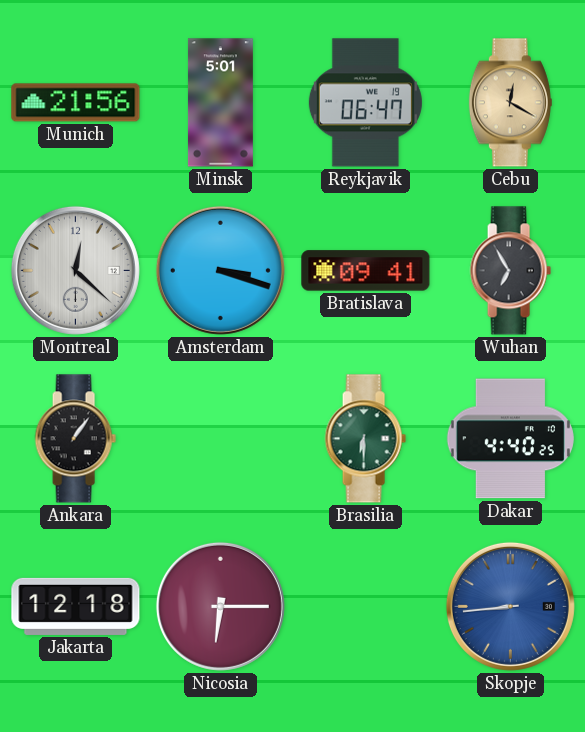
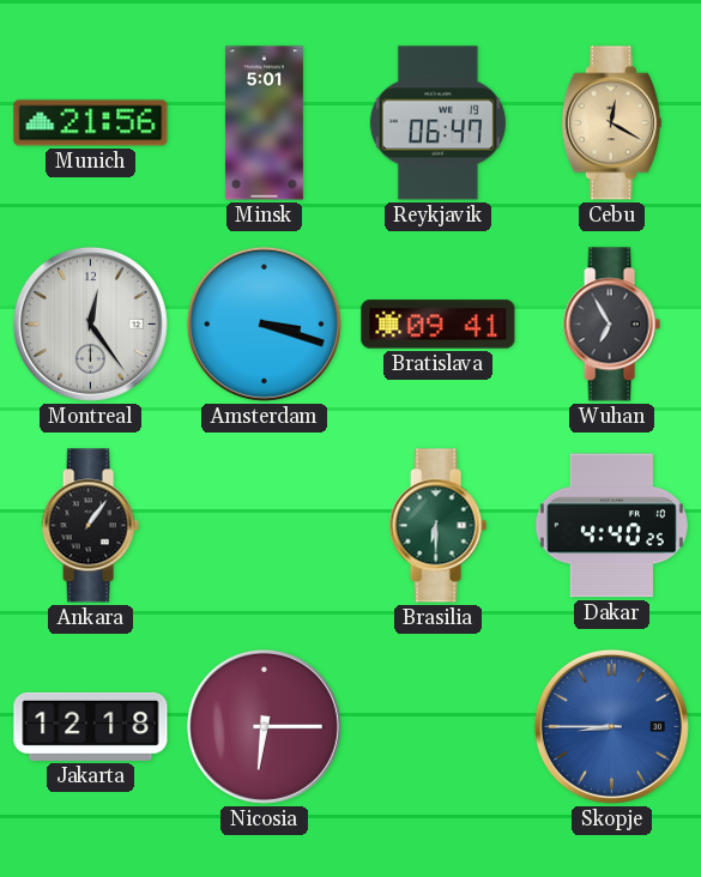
Montreal: 12:22 -> 12:24 (90, 323)
Skopje: 8:44 -> 8:45 (611, 726)
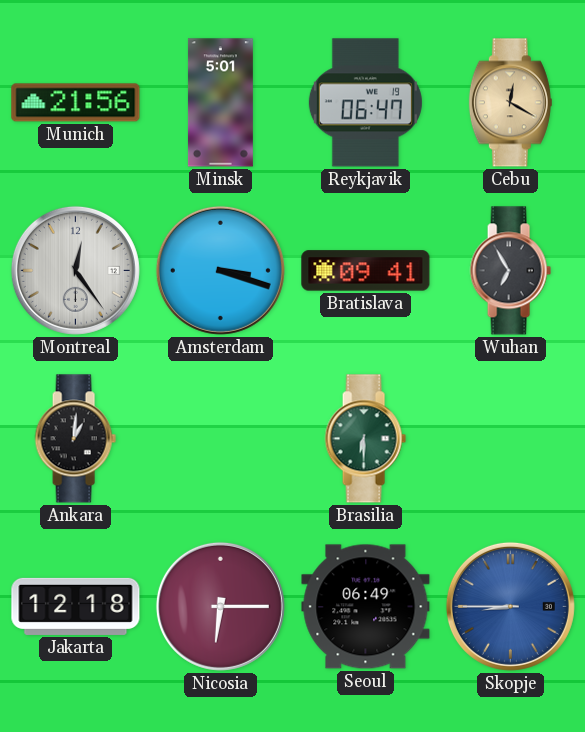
Ankara: 1:06 -> 1:01 (75, 439)
Dakar: 4:40 -> none (611, 526)
Seoul: none -> 06:49 (366, 607)
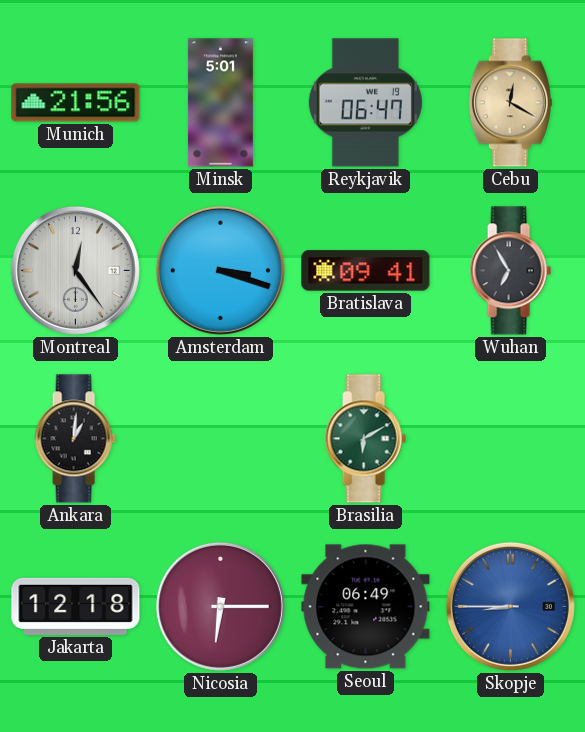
Brasilia: 6:30 -> 6:10 (365, 439)
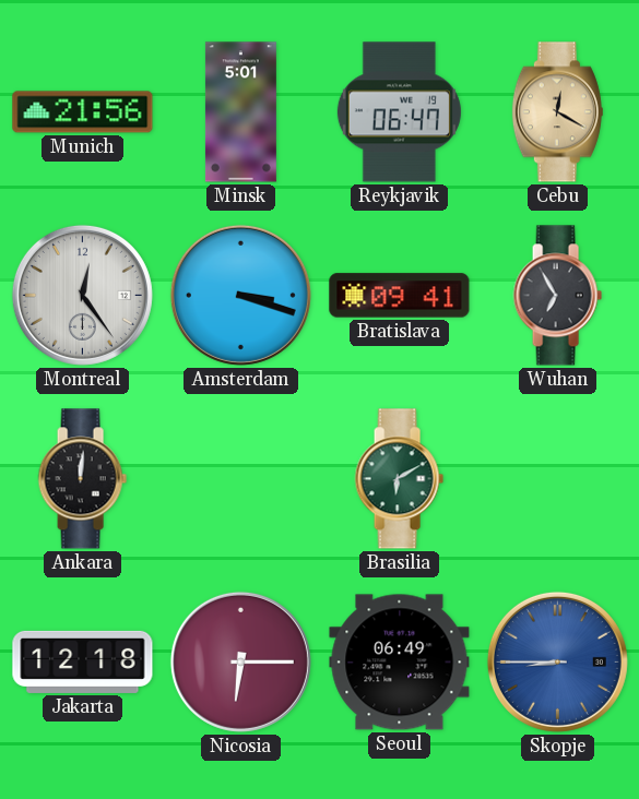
Ankara: 1:01 -> 12:01 (82, 479)
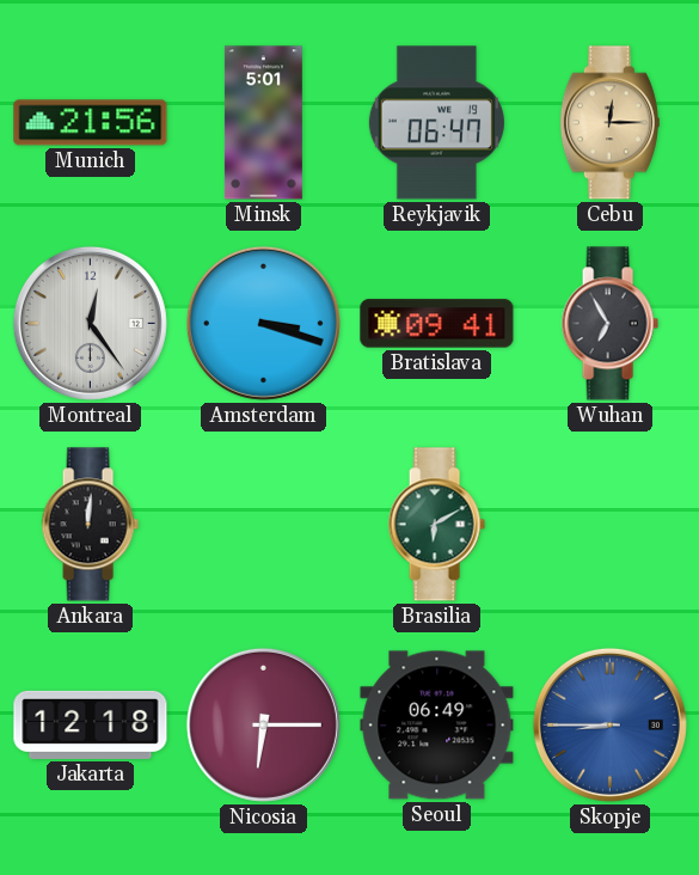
Cebu: 12:20 -> 12:15 (609, 123)
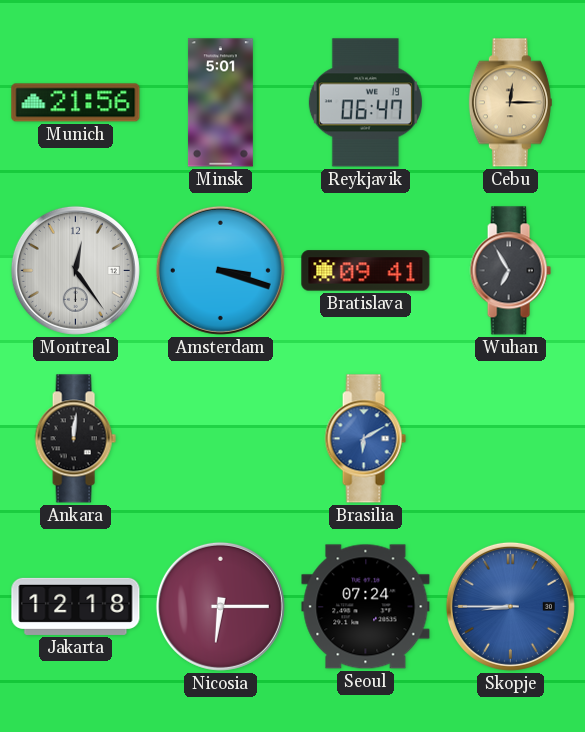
Brasilia dial: green -> blue (365, 439)
Seoul: 06:49 -> 07:24 (366, 607)
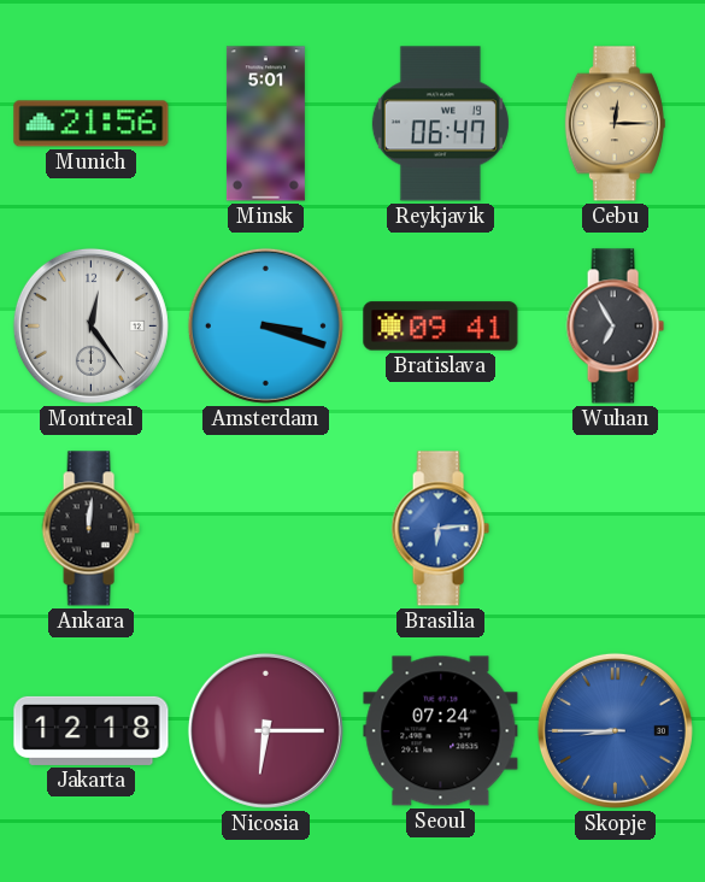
Brasilia: 6:10 -> 6:14 (440, 529)
